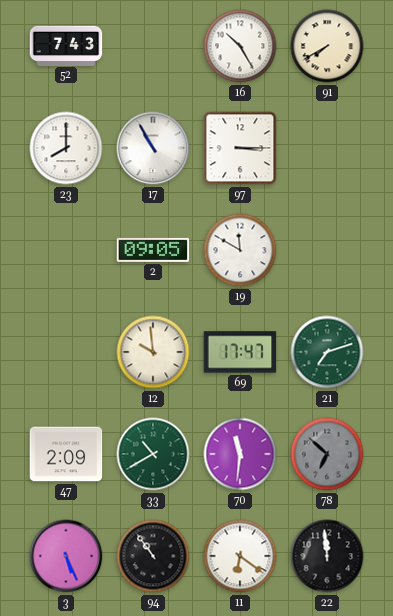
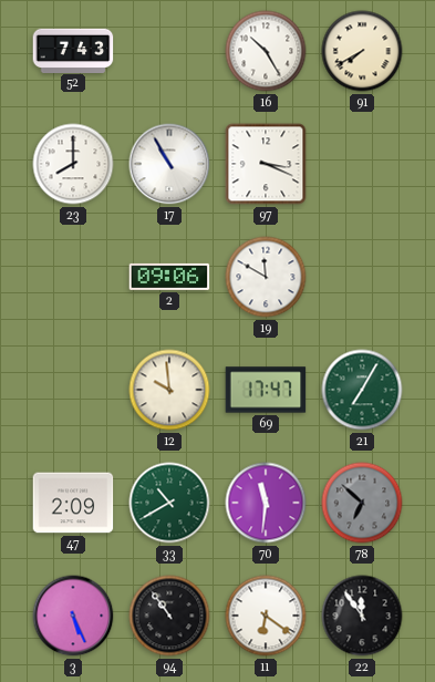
97: 3:15 -> 3:19 (266, 164)
2: 09:05 -> 09:06 (169, 277)
21: 7:12 -> 7:05 (362, 390)
22: 11:59 -> 11:54 (362, 616)
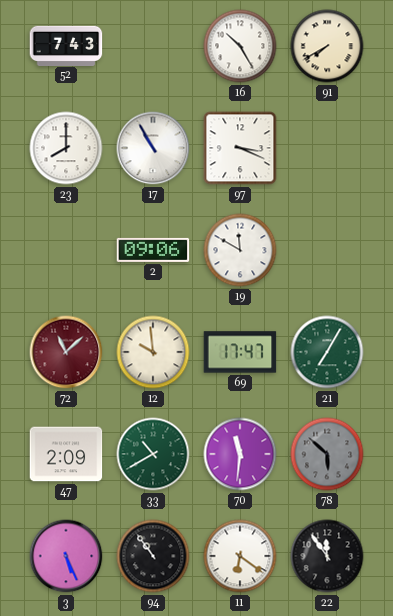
72: none -> 11:08 (66, 352)
78: 6:52 -> 5:52 (327, 454)
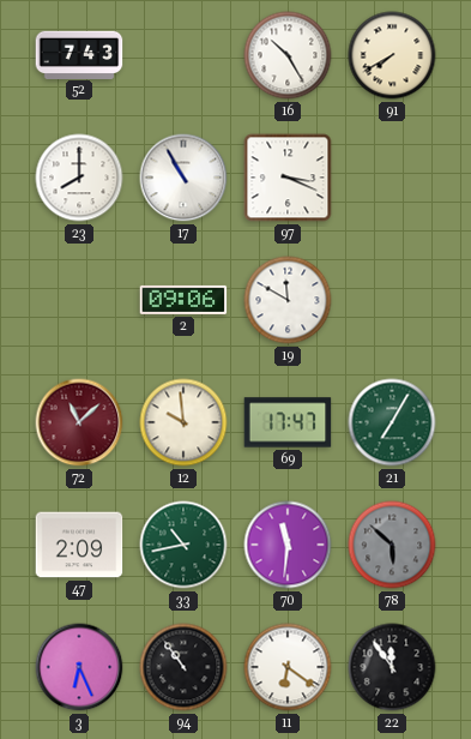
33: 10:40 -> 10:43 (183, 545)
3: 5:26 -> 6:26 (79, 667)
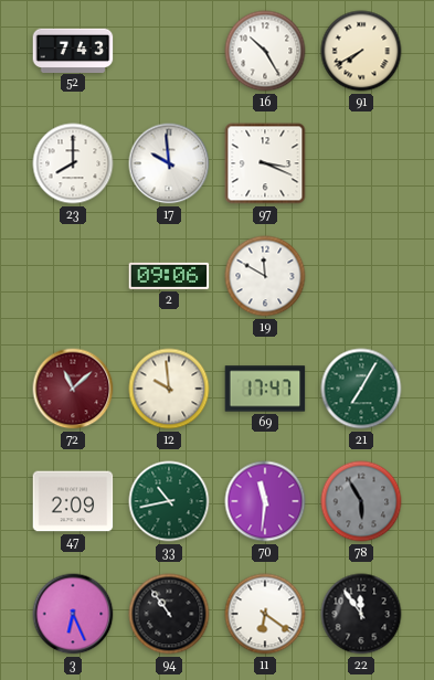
17: 10:55 -> 9:59 (169, 163)
78: 5:52 -> 5:55 (361, 501)
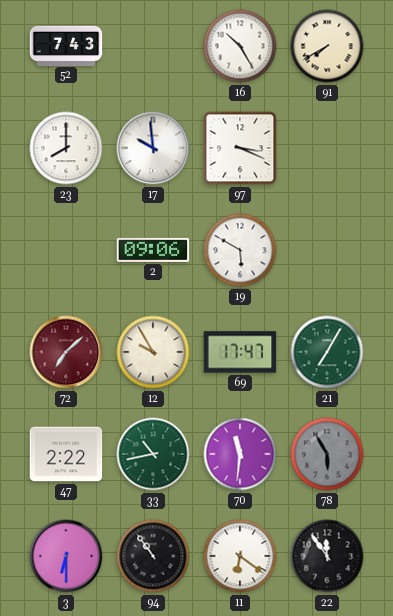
19: 11:50 -> 5:50 (240, 250)
72: 11:08 -> 7:08 (66, 352)
12: 9:59 -> 9:55 (153, 352)
47: 2:09 -> 2:22 (66, 454)
3: 6:26 -> 6:30 (66, 556)
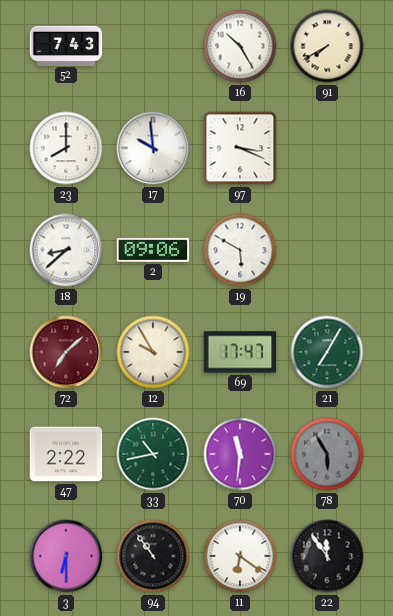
18: none -> 8:38 (66, 250)
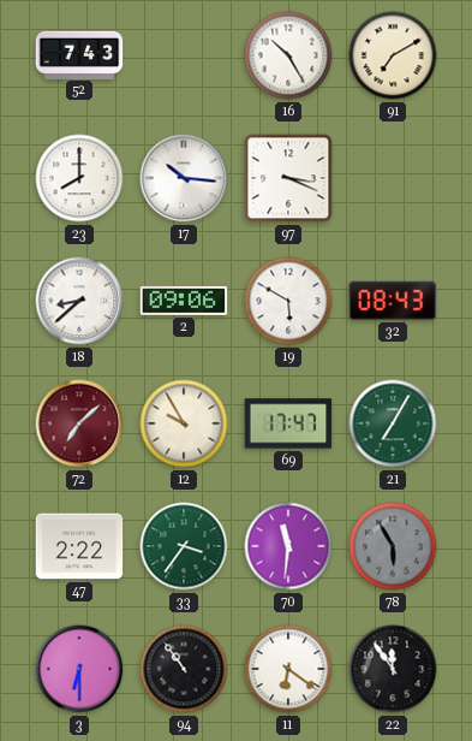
91: 7:40 -> 7:10 (393, 55)
17: 9:59 -> 10:16 (184, 178)
32: none -> 08:43 (393, 301)
33: 10:43 -> 3:36 (184, 546)
